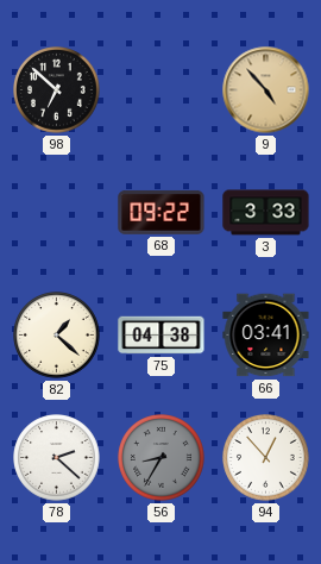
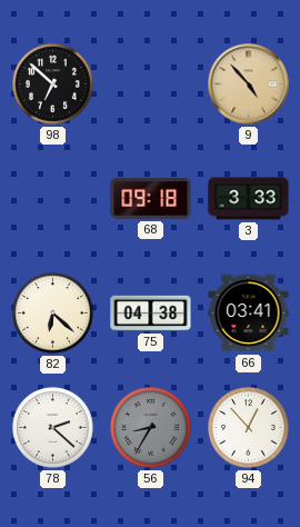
68: 09:22 -> 09:18 (151, 198)
82: 1:22 -> 6:22 (53, 314)
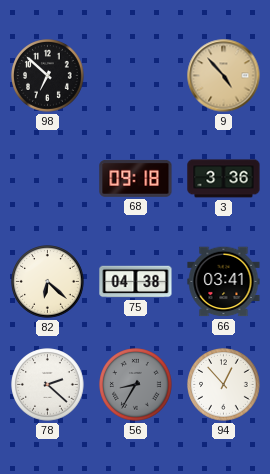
3: 3:33 -> 3:36 (224, 179)
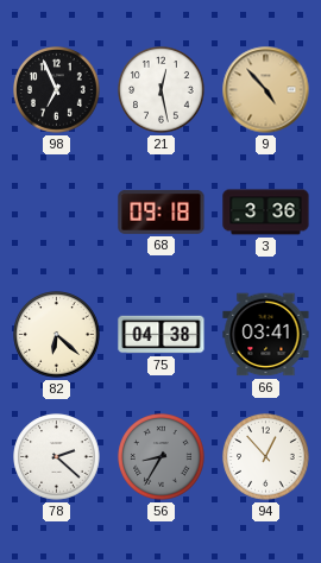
98: 6:52 -> 6:56 (57, 90)
21: none -> 12:28 (162, 90)
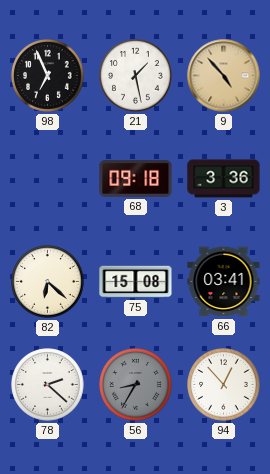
21: 12:28 -> 1:28 (136, 76)
75: 04:38 -> 15:08 (136, 282)
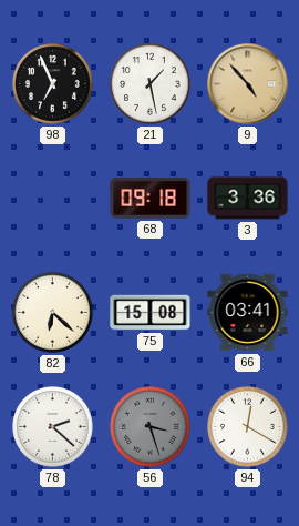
56: 8:35 -> 3:27 (151, 427)
94: 12:53 -> 12:20 (248, 427)
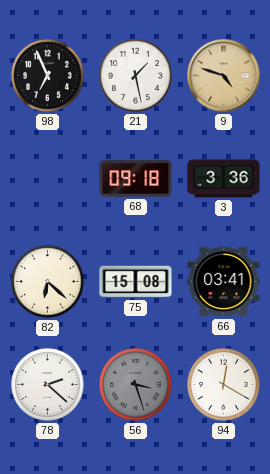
9: 4:53 -> 4:48 (224, 76)
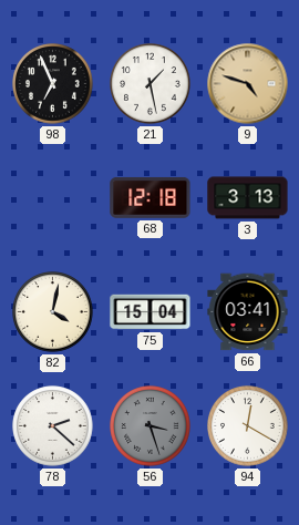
68: 09:18 -> 12:18 (151, 197)
3: 3:36 -> 3:13 (248, 198)
82: 6:22 -> 4:02 (53, 312)
75: 15:08 -> 15:04 (151, 312)
